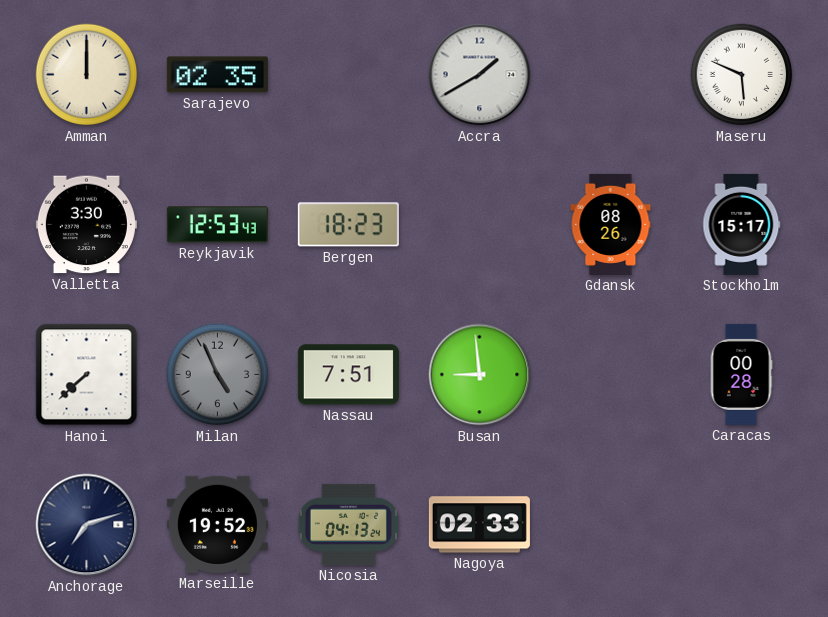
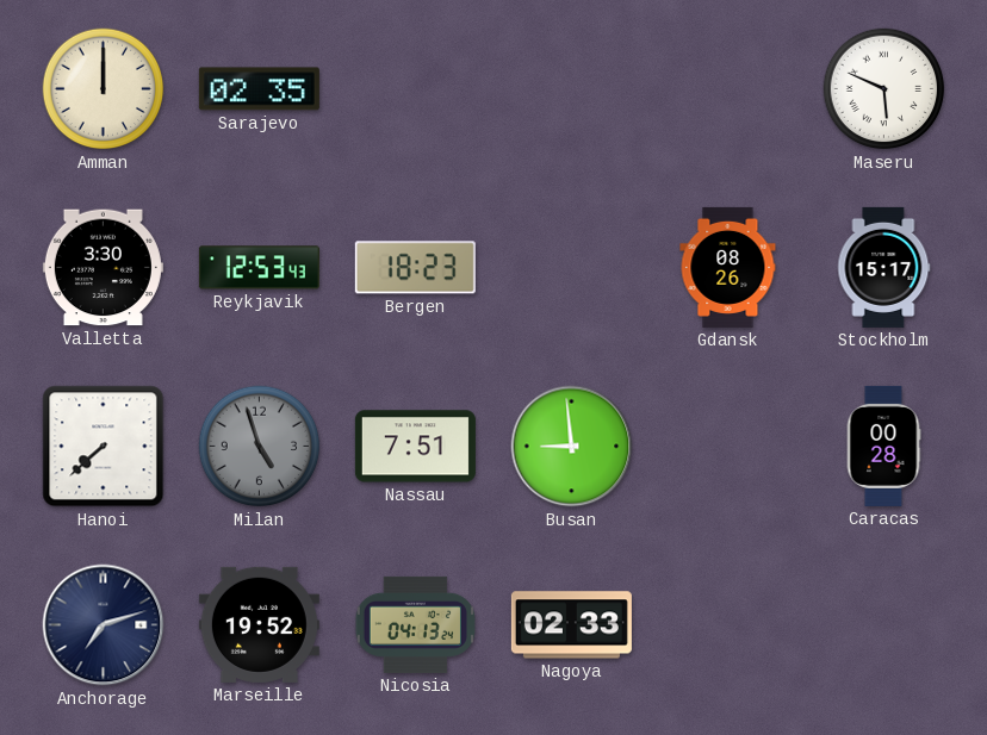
Accra: 1:40 -> none (480, 75)
Milan: 4:56 -> 4:57 (260, 447)
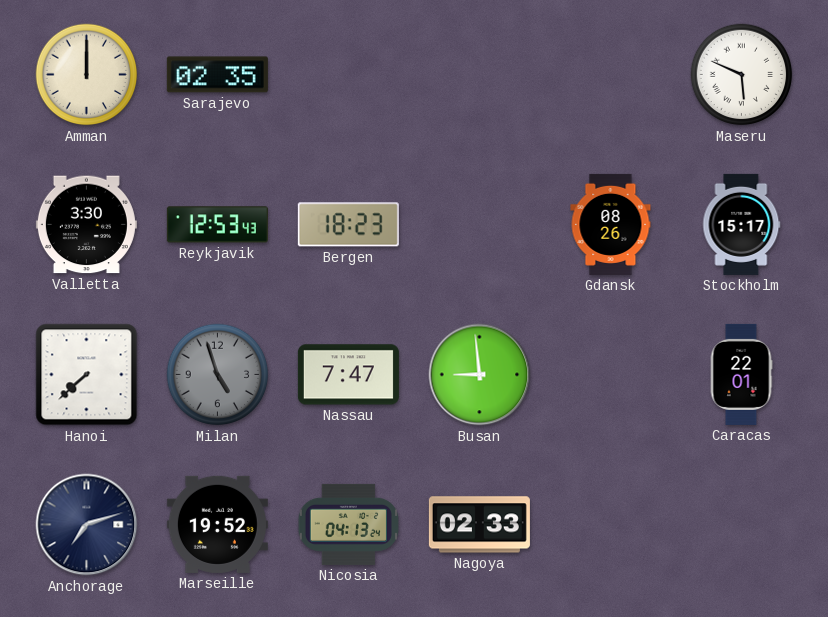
Nassau: 7:51 -> 7:47 (348, 375)
Caracas: 00:28 -> 22:01 (741, 374)
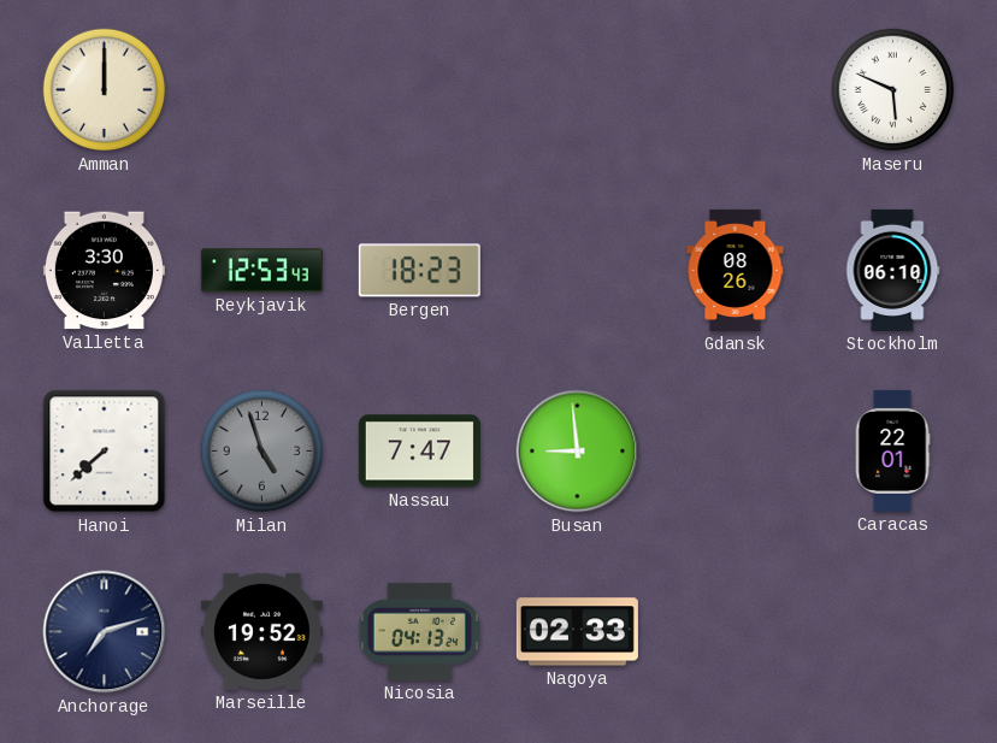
Sarajevo: 02:35 -> none (217, 75)
Stockholm: 15:17 -> 06:10 (893, 270)
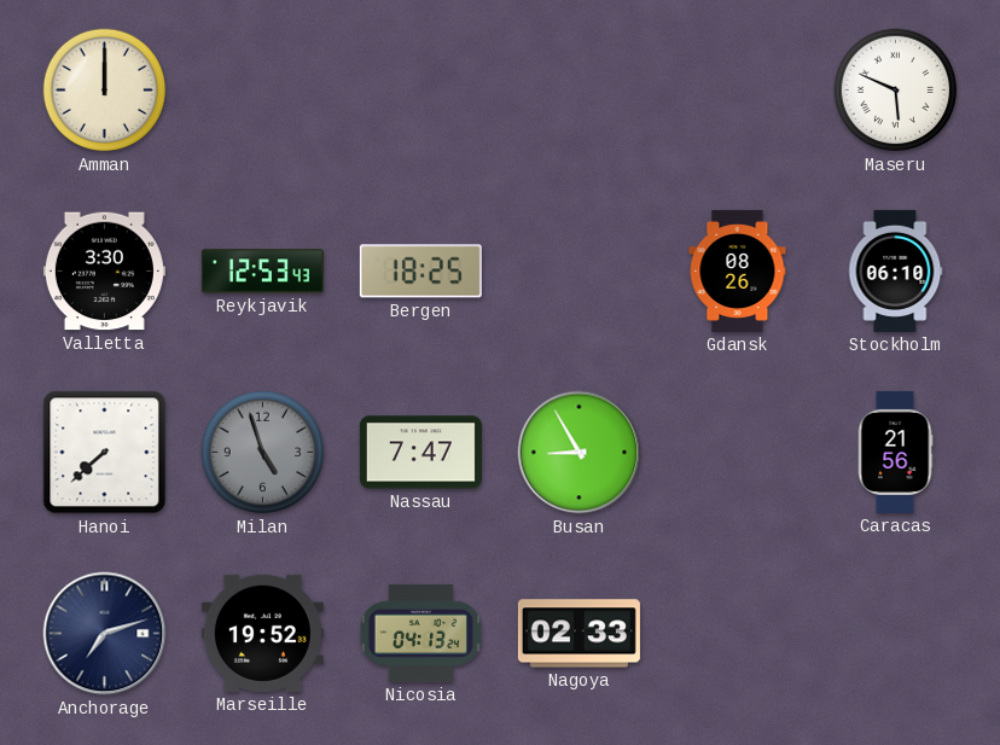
Bergen: 18:23 -> 18:25 (420, 272)
Busan: 8:59 -> 8:55 (580, 453)
Caracas: 22:01 -> 21:56 (895, 452)
